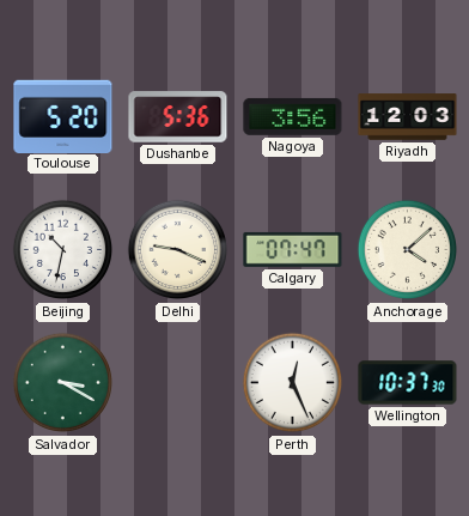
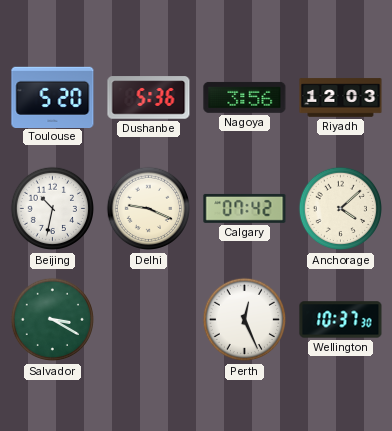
Calgary: 07:47 -> 07:42 (245, 208)
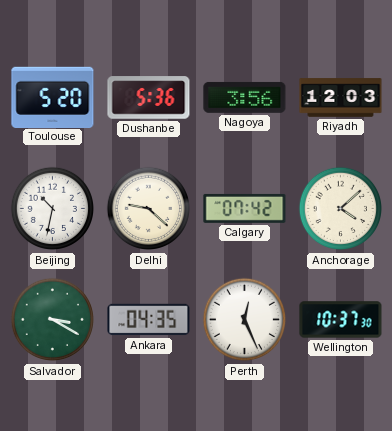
Delhi: 9:19 -> 9:22 (149, 209)
Ankara: none -> 04:35 (149, 320)
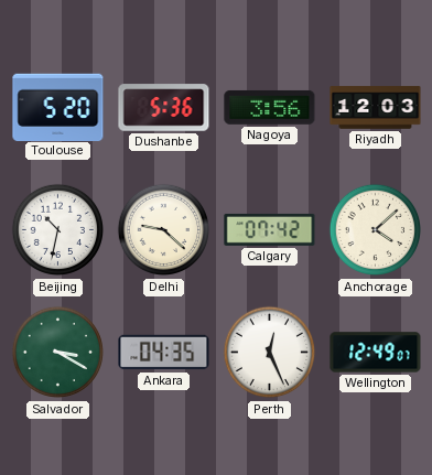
Wellington: 10:37 -> 12:49 (376, 353)
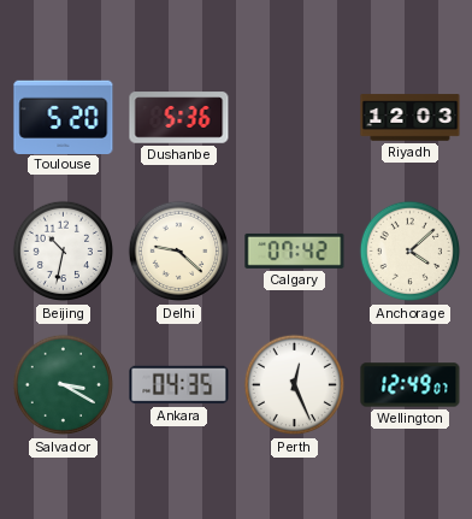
Nagoya: 3:56 -> none (270, 107)
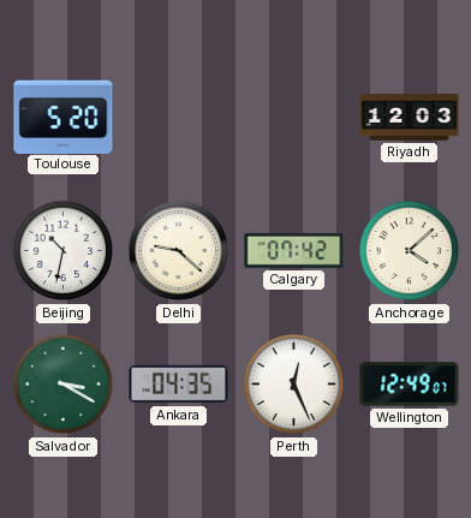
Dushanbe: 5:36 -> none (179, 118)
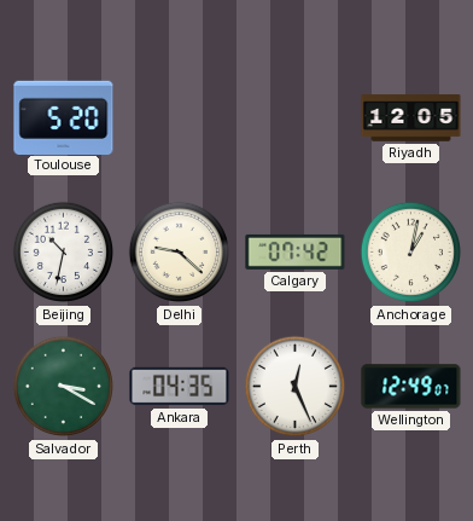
Riyadh: 12:03 -> 12:05 (411, 118)
Anchorage: 4:08 -> 1:02 (411, 253)
